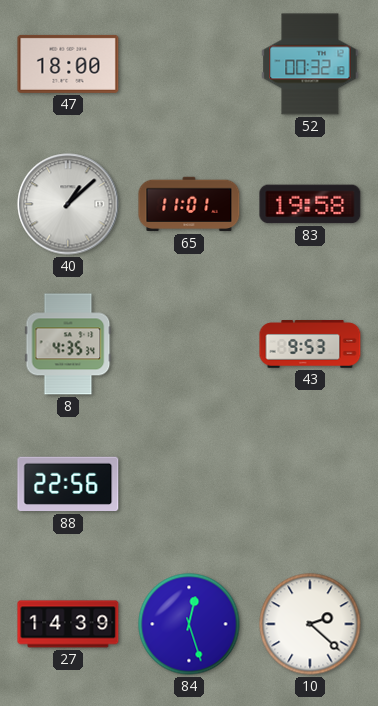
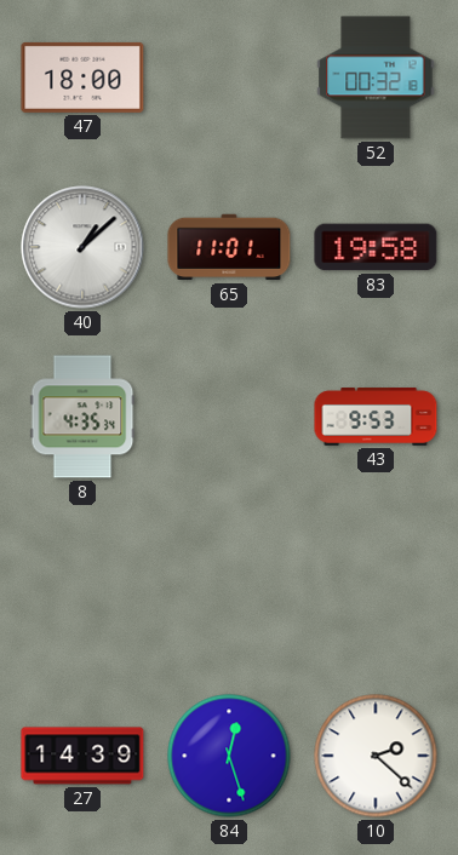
88: 22:56 -> none (68, 484)
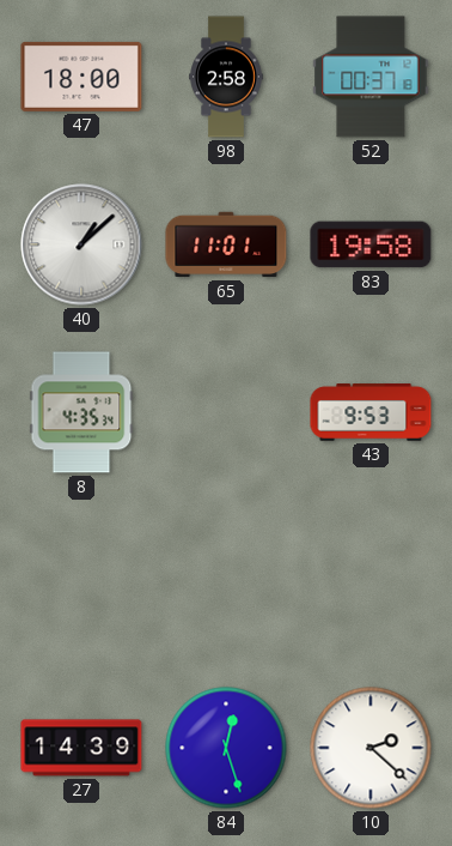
98: none -> 2:58 (226, 77)
52: 00:32 -> 00:37 (371, 77)
